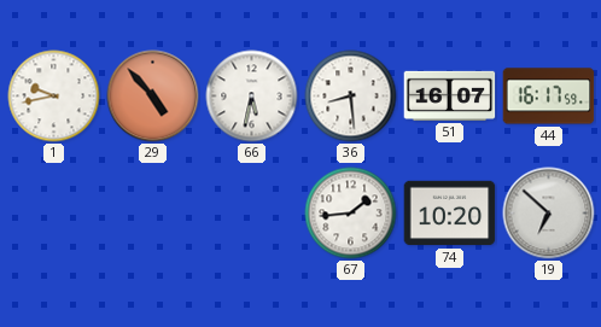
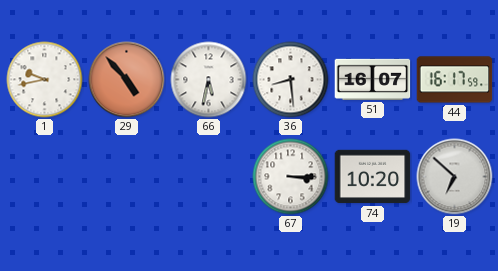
67: 1:44 -> 3:15 (291, 177)
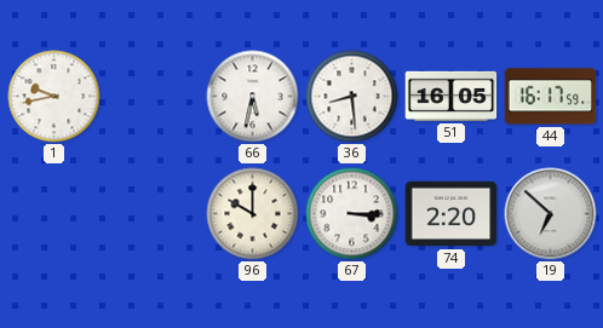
29: 4:53 -> none (127, 80)
51: 16:07 -> 16:05 (452, 96)
96: none -> 10:00 (253, 214)
74: 10:20 -> 2:20 (452, 214)
